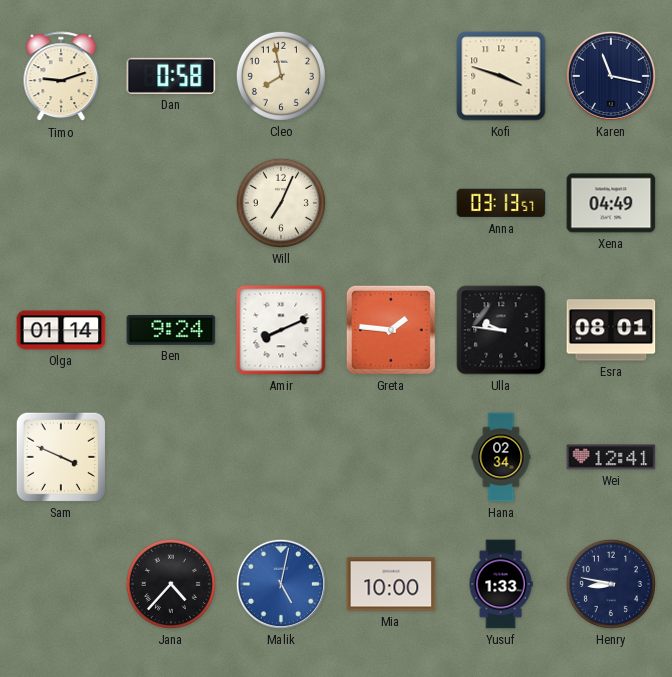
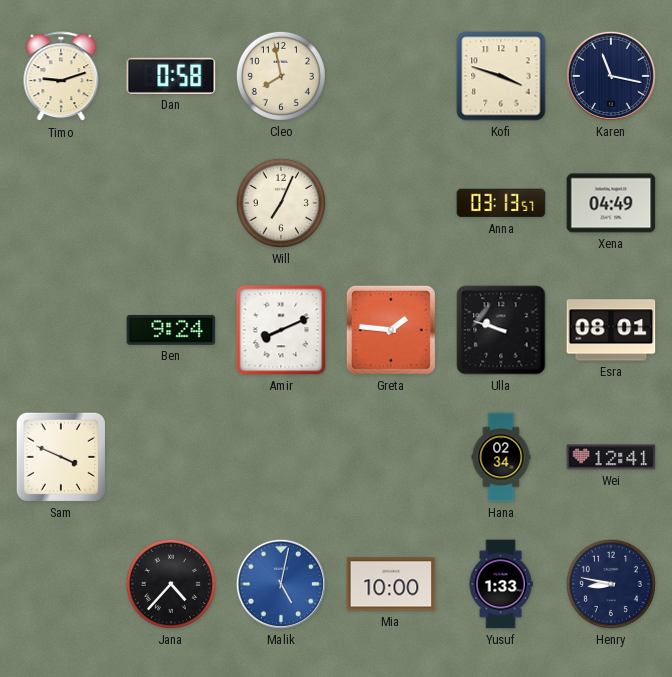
Olga: 01:14 -> none (61, 330)
Ulla: 9:46 -> 9:48 (501, 330)
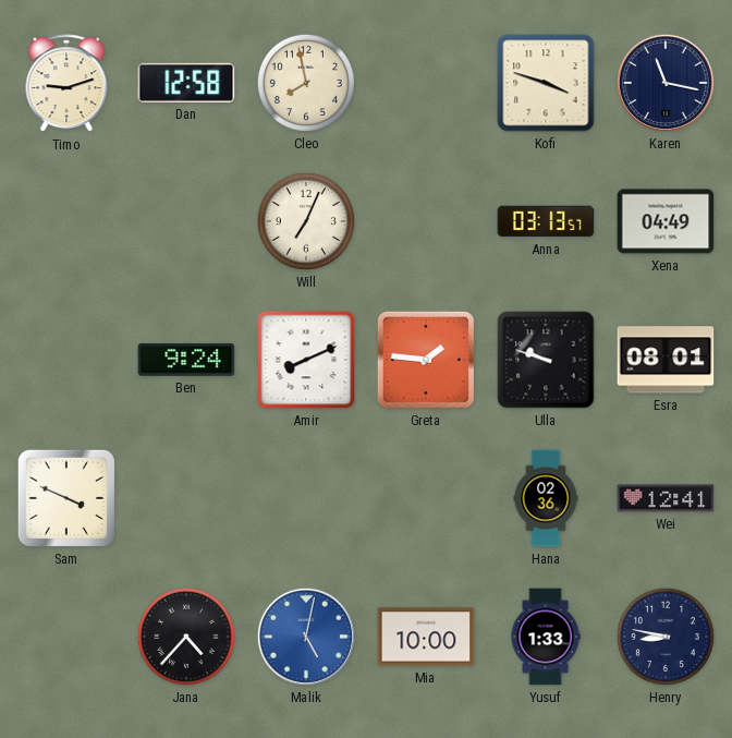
Dan: 0:58 -> 12:58 (186, 83)
Hana: 02:34 -> 02:36 (546, 498)
